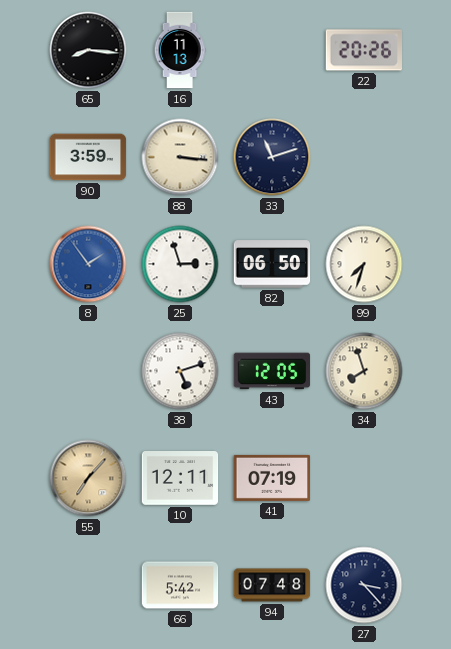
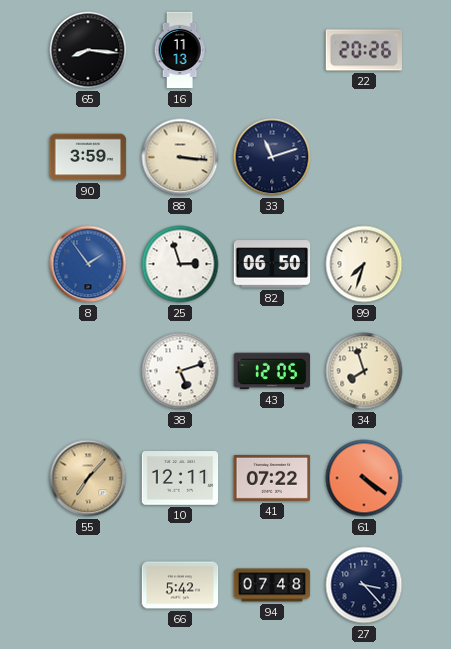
41: 07:19 -> 07:22 (272, 478)
61: none -> 4:21 (364, 478)
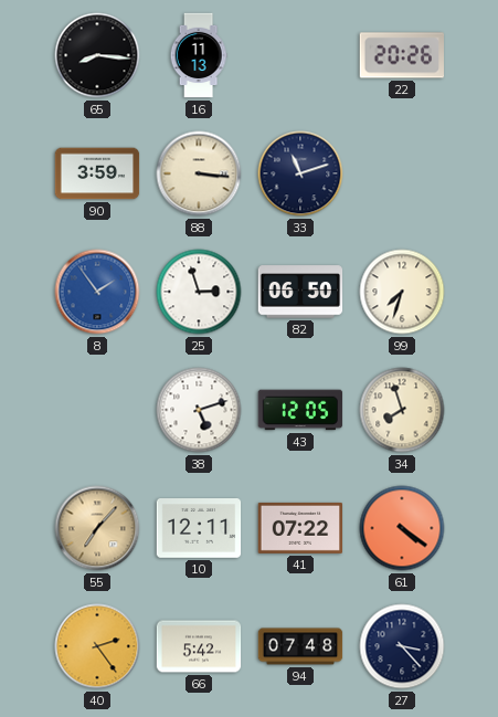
40: none -> 2:24 (97, 646)
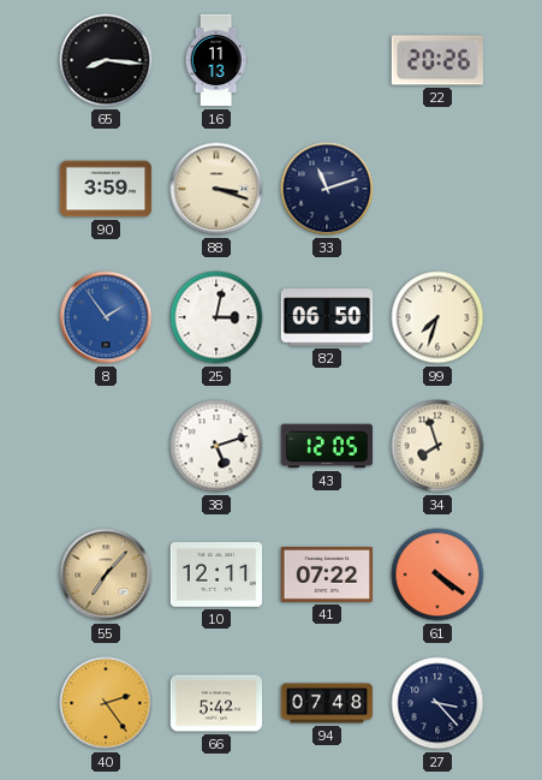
88: 3:16 -> 3:18 (216, 189)
25: 2:57 -> 3:02 (216, 317)
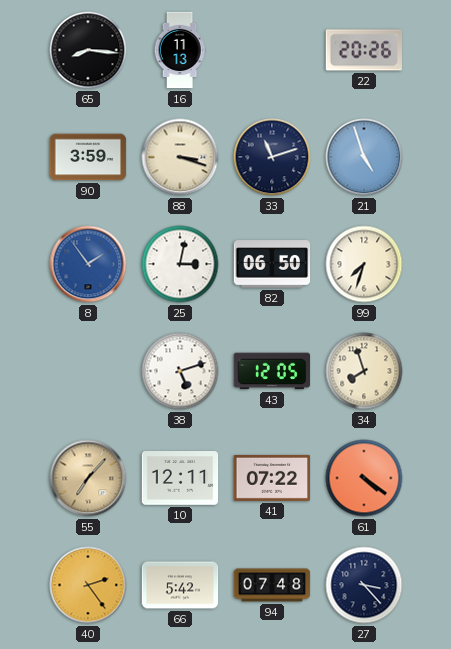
21: none -> 4:57 (364, 157)
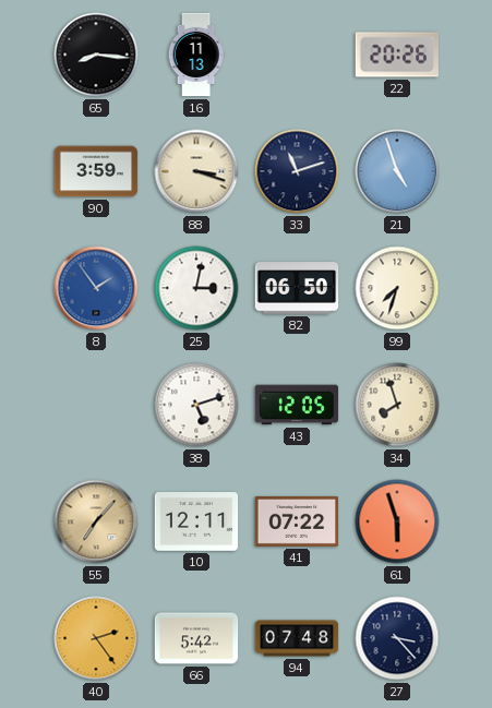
61: 4:21 -> 5:57 (397, 521)
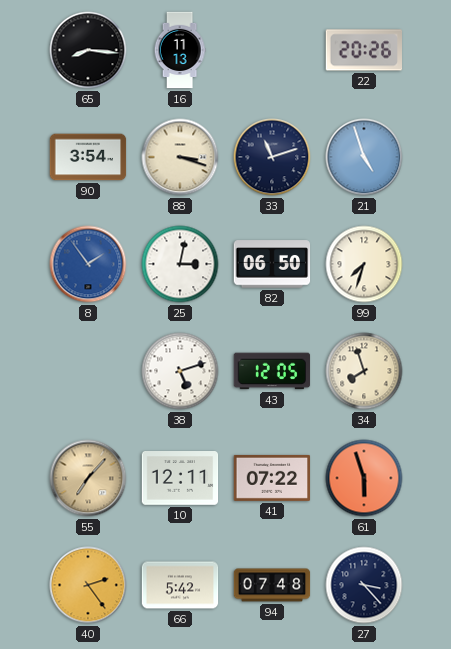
90: 3:59 -> 3:54 (88, 157)
